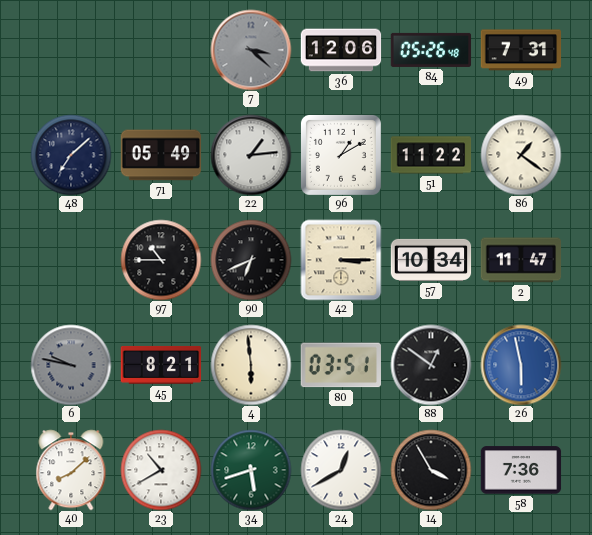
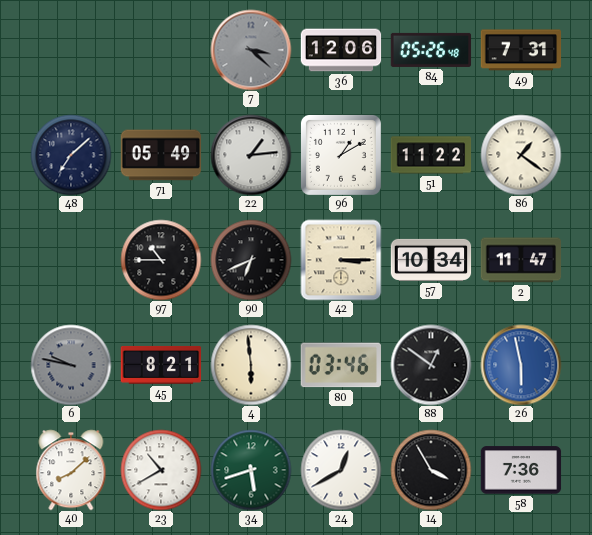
80: 03:51 -> 03:46 (341, 365)
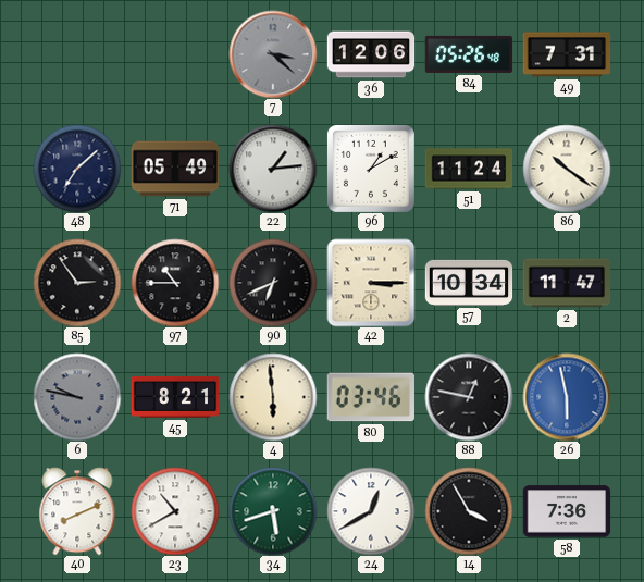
51: 11:22 -> 11:24 (469, 169)
86: 1:21 -> 10:21 (567, 169)
85: none -> 2:54 (77, 283)
88: 12:51 -> 12:47 (469, 397)
40: 8:08 -> 8:11 (77, 511)
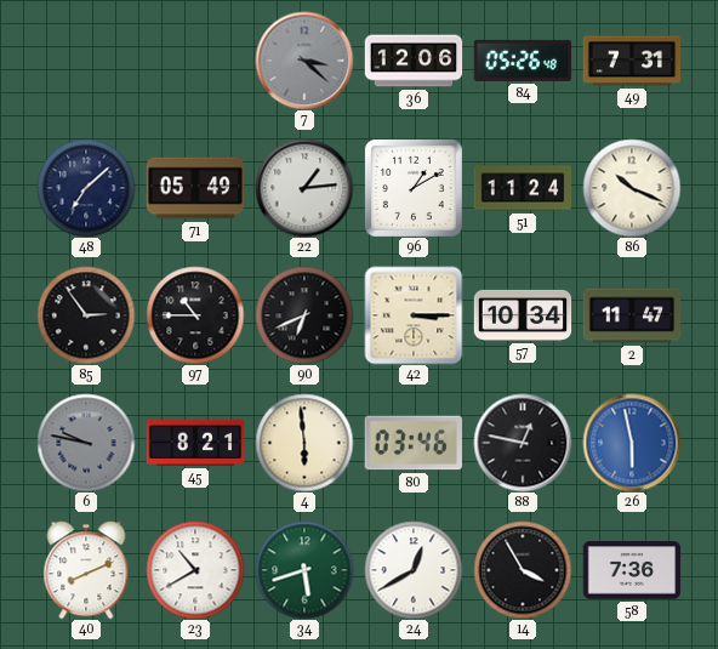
86: 10:21 -> 10:19 (632, 188)
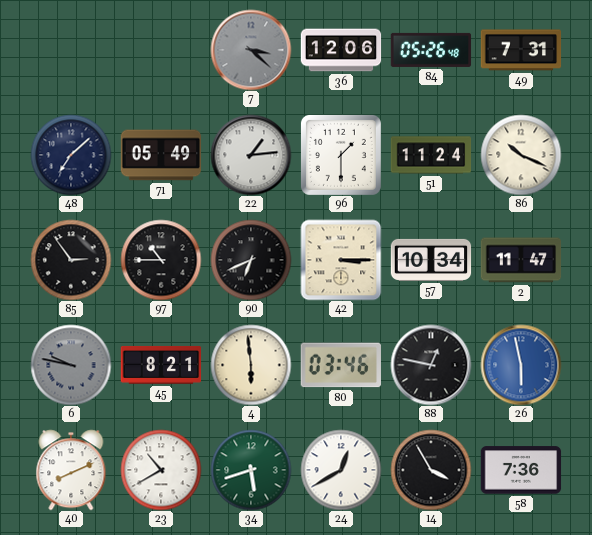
96: 1:10 -> 1:30 (341, 155)
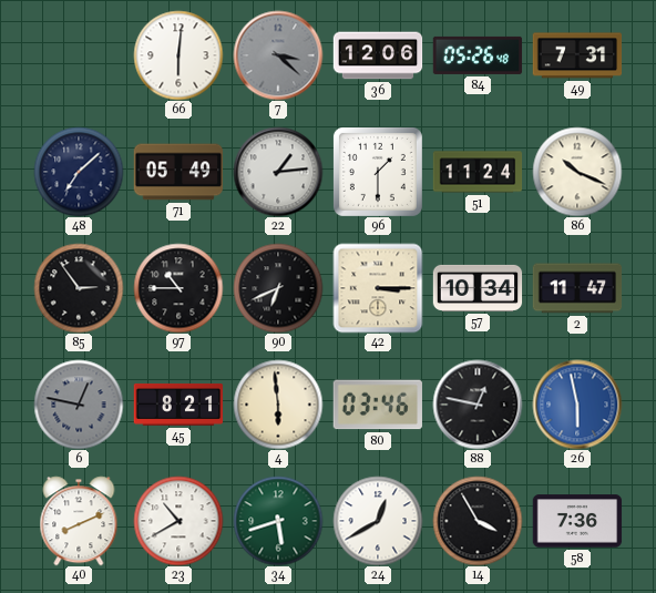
66: none -> 6:01 (178, 55)
6: 9:47 -> 12:47 (79, 405)
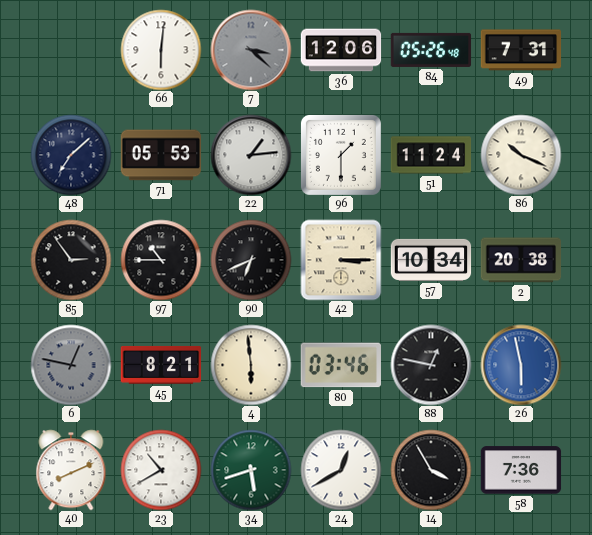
71: 05:49 -> 05:53 (161, 155)
2: 11:47 -> 20:38 (521, 260)
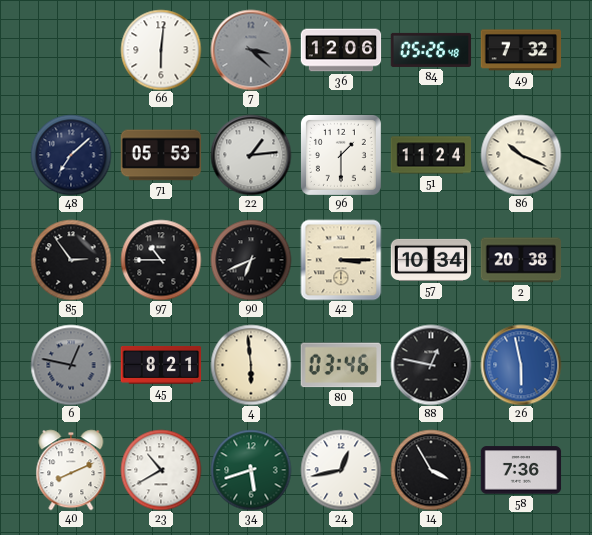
49: 7:31 -> 7:32 (521, 50)
24: 12:40 -> 12:43 (341, 470)
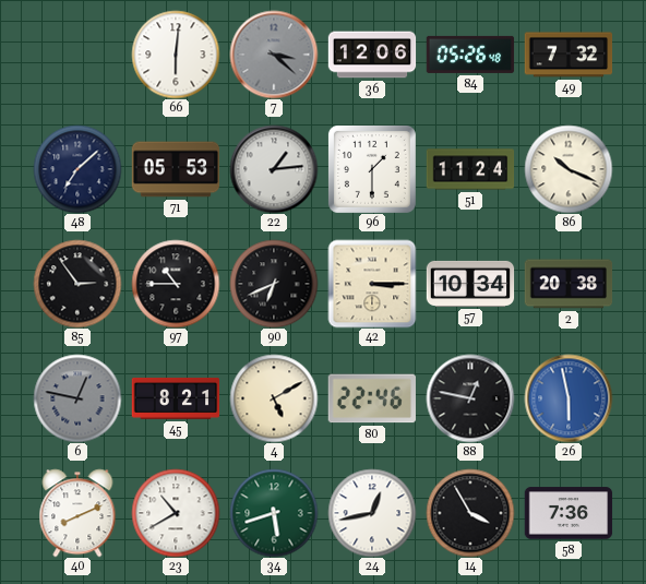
4: 5:59 -> 5:10 (274, 398)
80: 03:46 -> 22:46 (372, 398)
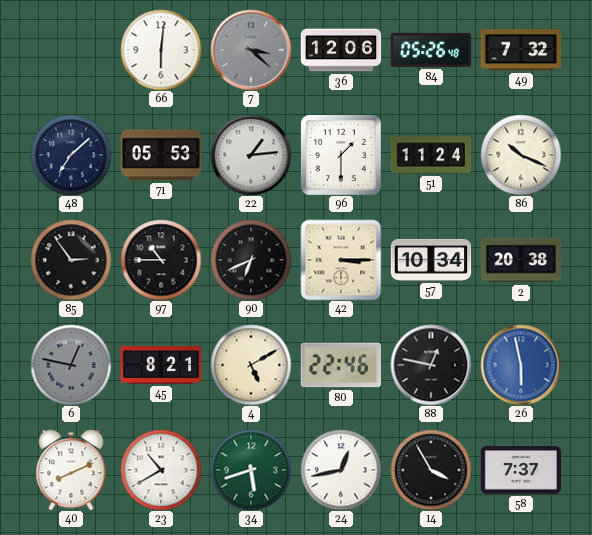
58: 7:36 -> 7:37 (521, 470)
